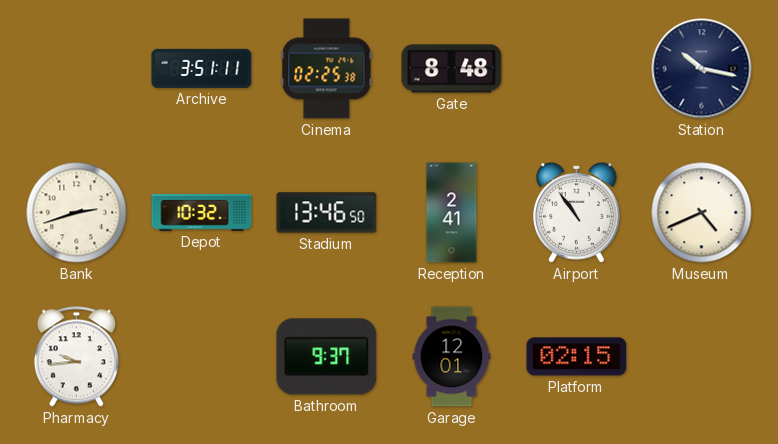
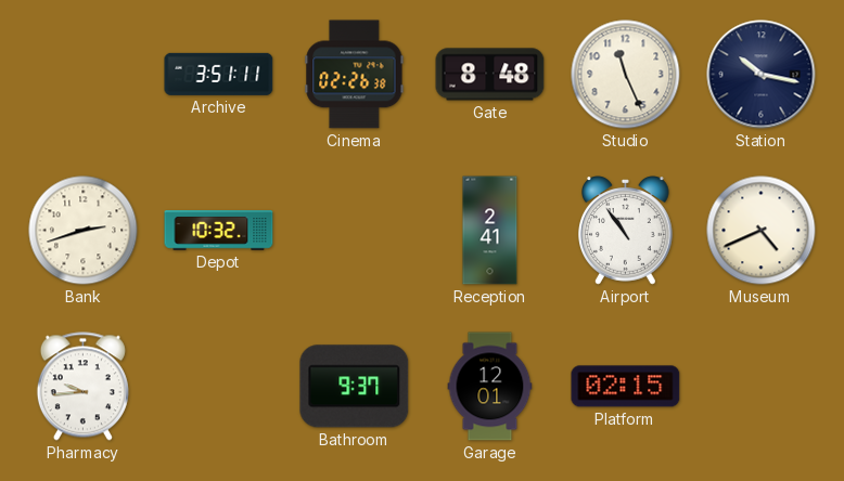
Cinema: 02:25 -> 02:26 (355, 75)
Studio: none -> 11:26 (626, 75)
Stadium: 13:46 -> none (327, 213)
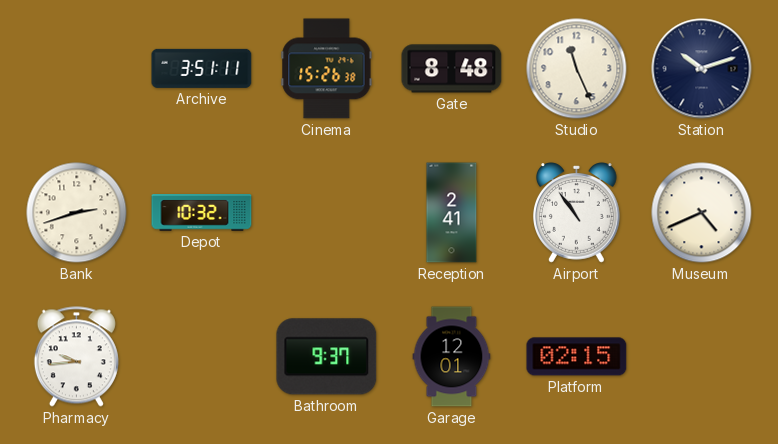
Cinema: 02:26 -> 15:26 (327, 69)
Station: 10:17 -> 10:12 (702, 69)
